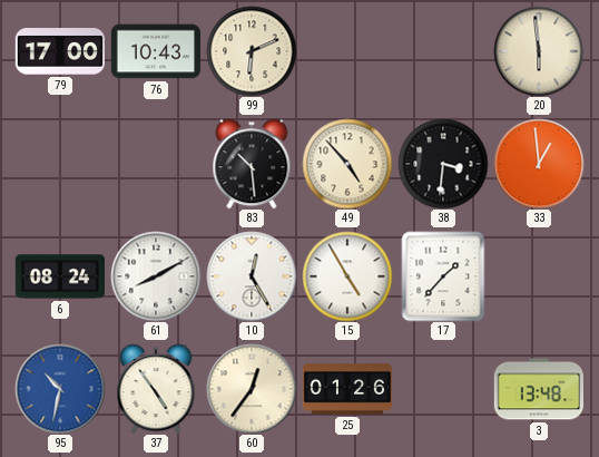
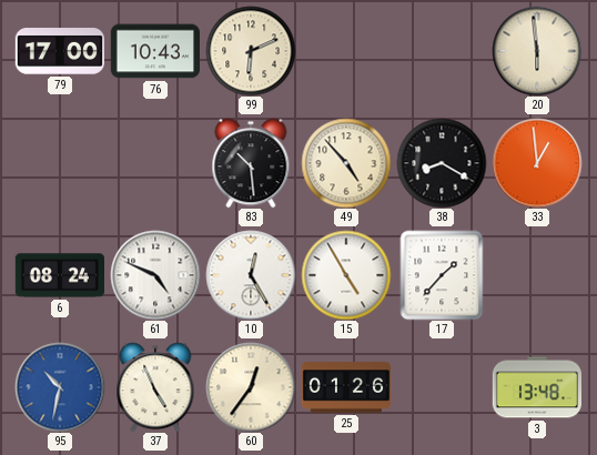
38: 3:31 -> 8:20 (442, 163)
61: 8:10 -> 4:49 (155, 275)
37: 4:54 -> 4:56 (155, 387)
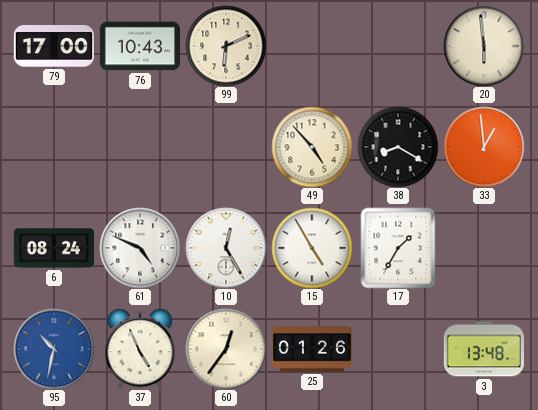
83: 10:29 -> none (251, 163)
17: 1:37 -> 1:35 (398, 248)
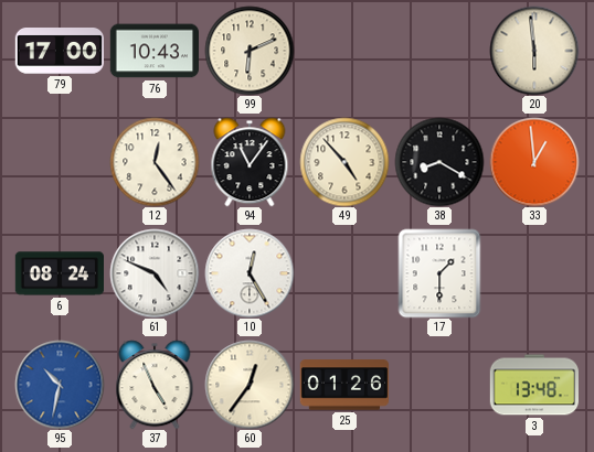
12: none -> 12:24 (155, 162)
94: none -> 11:06 (250, 162)
15: 4:55 -> none (312, 248)
17: 1:35 -> 1:30 (439, 273)
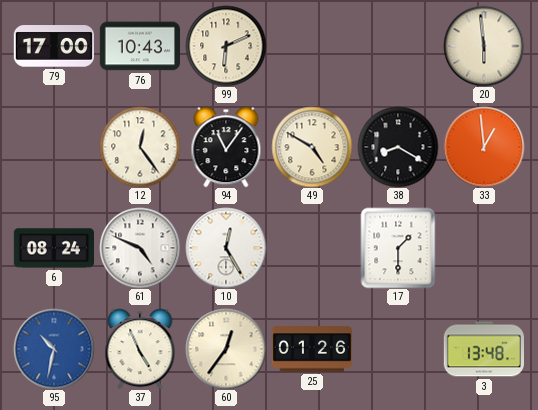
49: 4:53 -> 4:50 (312, 147)
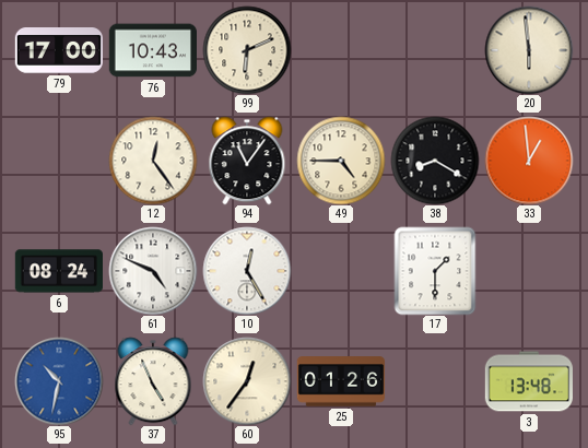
49: 4:50 -> 4:45 (341, 161)
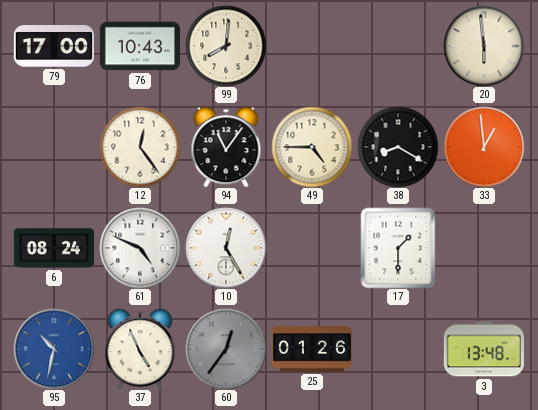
99: 6:11 -> 8:01 (226, 46)
60 dial: cream -> grey (226, 349)
